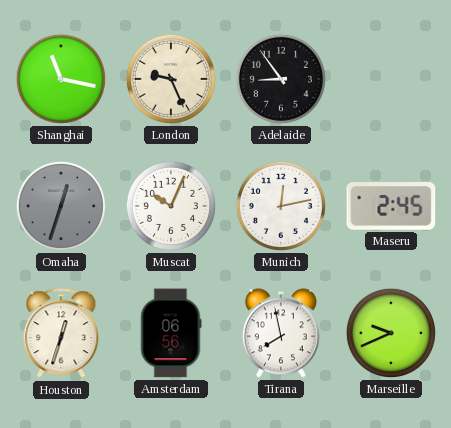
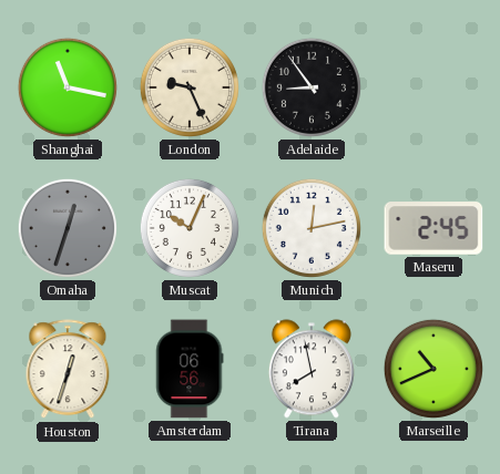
Marseille: 9:41 -> 10:41 (433, 369)
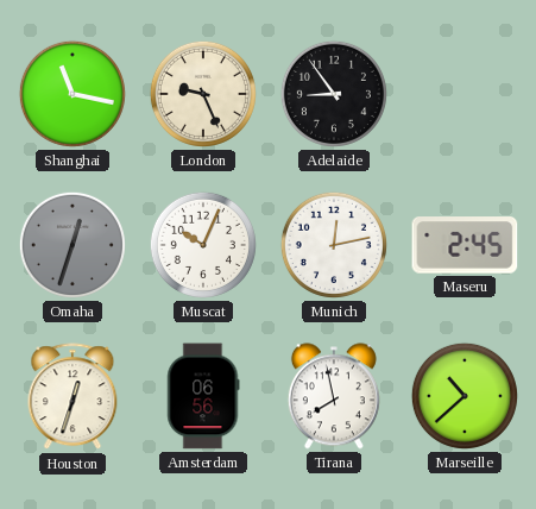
Marseille: 10:41 -> 10:38 (465, 396)
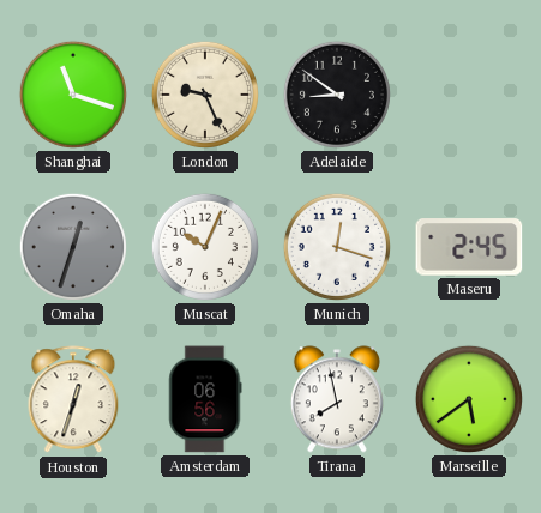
Shanghai: 11:17 -> 11:18 (73, 95)
Adelaide: 8:54 -> 8:51 (337, 95)
Munich: 12:13 -> 12:18 (337, 247)
Marseille: 10:38 -> 5:39 (469, 399)
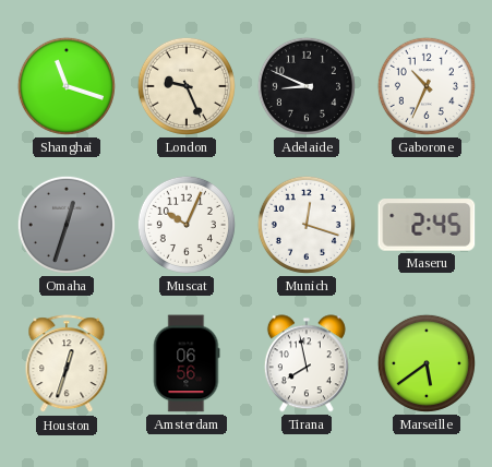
Adelaide: 8:51 -> 8:49 (307, 86)
Gaborone: none -> 10:34 (427, 86)
